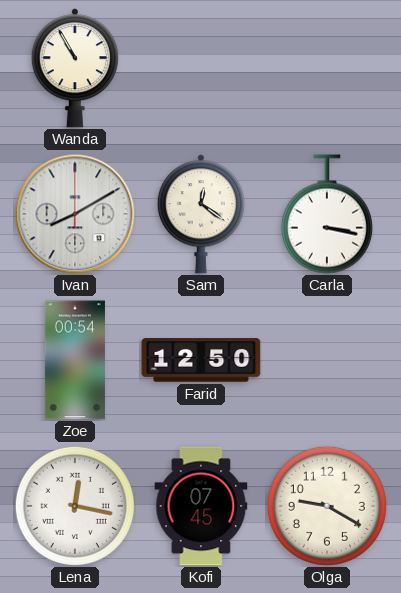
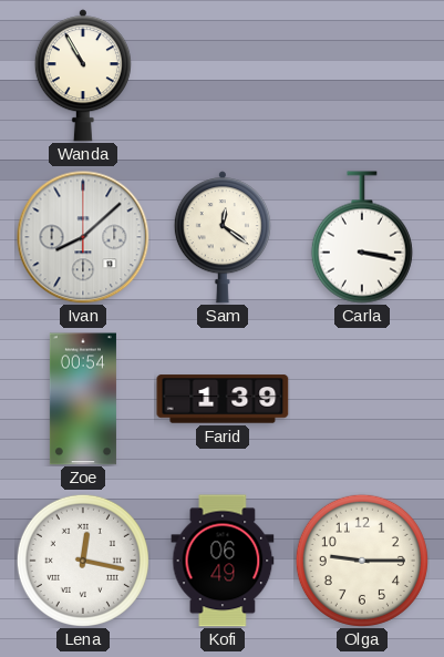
Ivan: 8:10 -> 8:08 (83, 237)
Farid: 12:50 -> 1:39 (223, 399)
Kofi: 07:45 -> 06:49 (223, 561)
Olga: 9:20 -> 9:15 (362, 561)
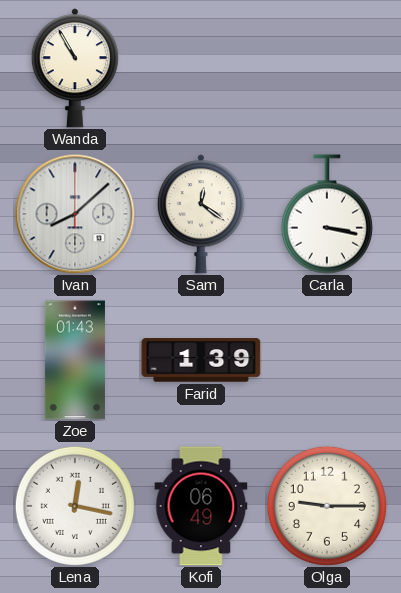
Zoe: 00:54 -> 01:43 (75, 360)
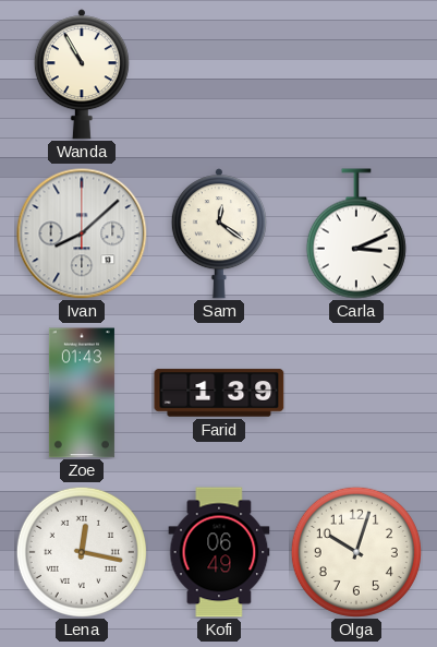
Carla: 3:17 -> 3:11 (356, 233)
Olga: 9:15 -> 10:03 (356, 552)
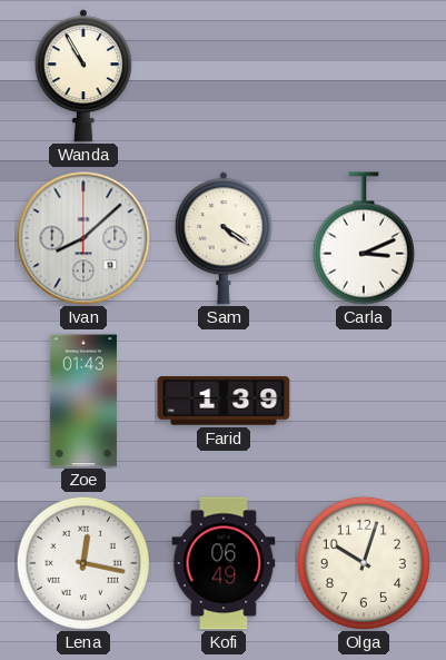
Sam: 12:21 -> 4:21 (224, 238)
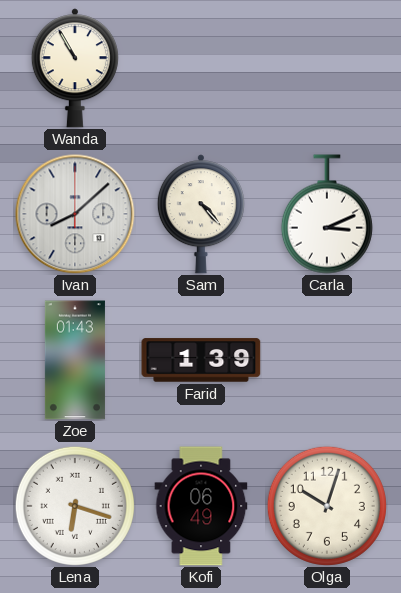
Sam: 4:21 -> 4:23 (201, 214)
Lena: 12:17 -> 6:18 (75, 506)
